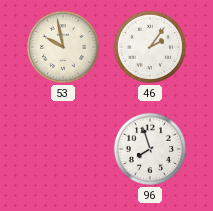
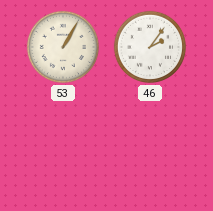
53: 9:58 -> 1:05 (63, 47)
96: 7:57 -> none (150, 149)
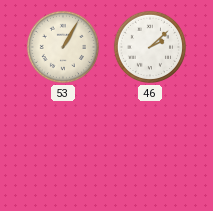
46: 2:06 -> 2:08 (150, 47)
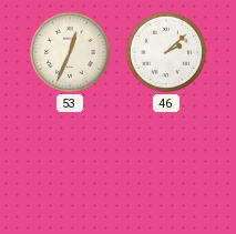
53: 1:05 -> 12:34 (70, 52)
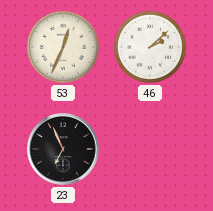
23: none -> 6:56 (63, 149)
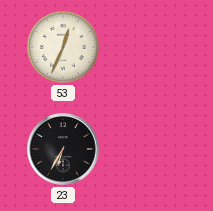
46: 2:08 -> none (150, 47)
23: 6:56 -> 6:35 (63, 149)
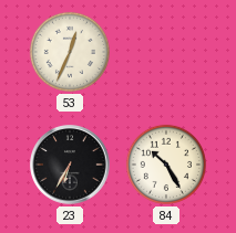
84: none -> 10:25 (166, 165)
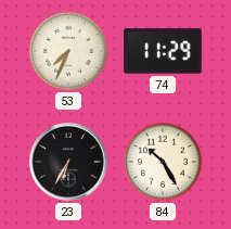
53: 12:34 -> 7:34 (68, 51)
74: none -> 11:29 (163, 51)
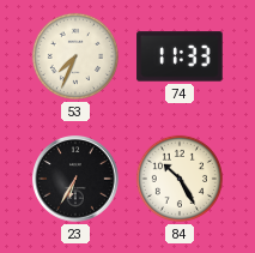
74: 11:29 -> 11:33 (180, 56)
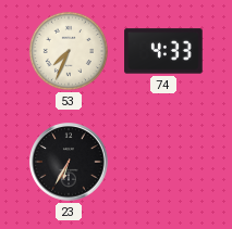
74: 11:33 -> 4:33 (163, 51)
84: 10:25 -> none (180, 179)
